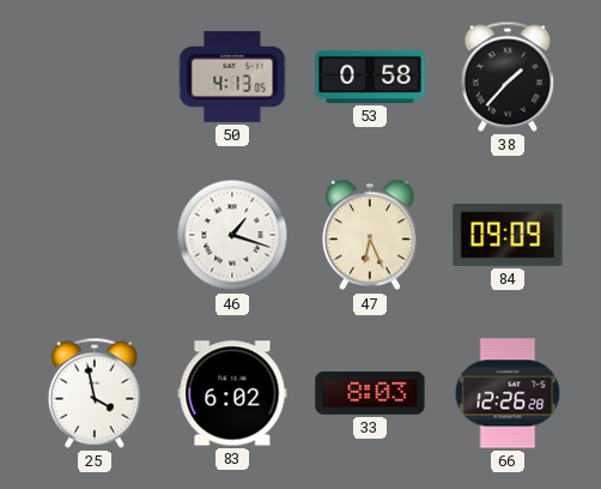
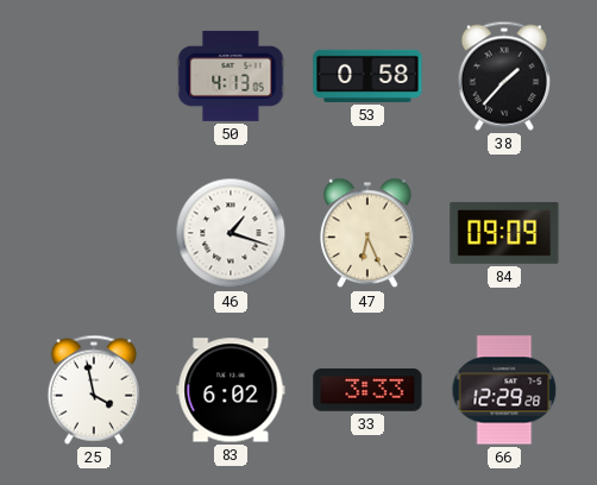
33: 8:03 -> 3:33 (367, 391)
66: 12:26 -> 12:29 (504, 390)
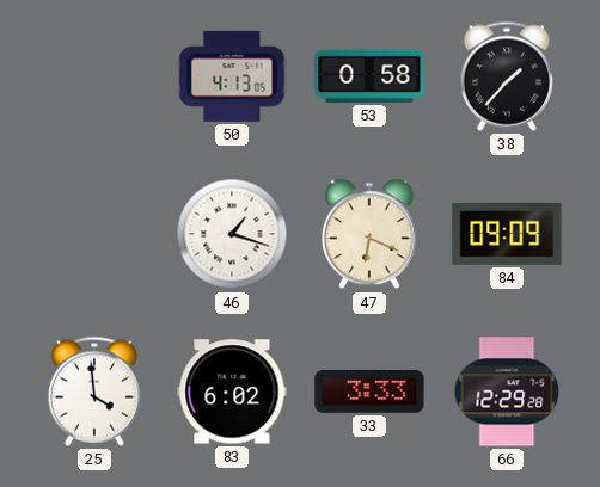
47: 6:26 -> 6:19 (369, 234)
25: 3:58 -> 3:59 (94, 392)
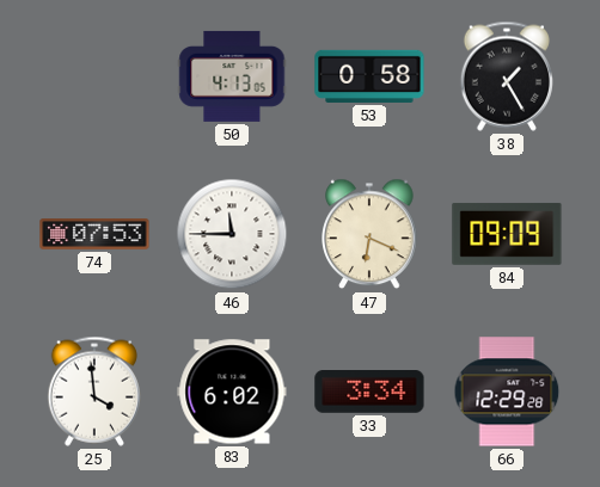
38: 1:37 -> 1:25 (507, 76)
74: none -> 07:53 (94, 235)
46: 1:18 -> 11:45 (232, 234)
33: 3:33 -> 3:34 (369, 393)
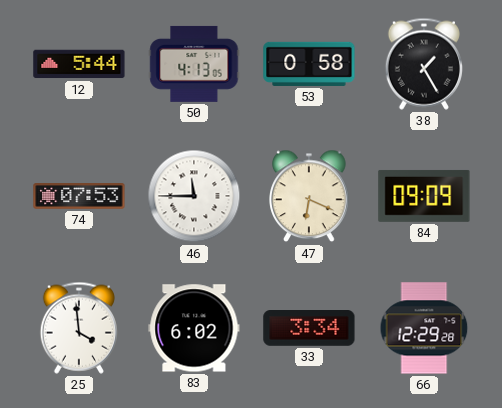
12: none -> 5:44 (79, 64)
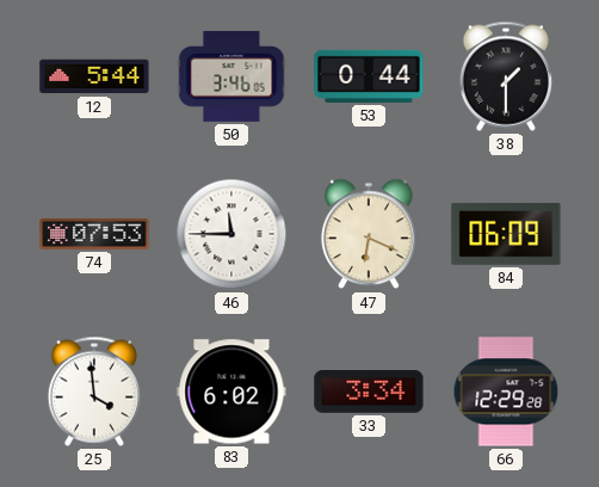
50: 4:13 -> 3:46 (231, 76)
53: 0:58 -> 0:44 (369, 76)
38: 1:25 -> 1:30 (506, 76)
84: 09:09 -> 06:09 (506, 234)
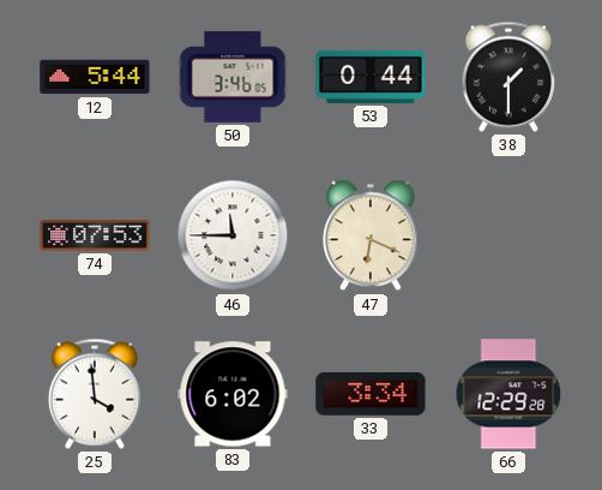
84: 06:09 -> none (506, 234)
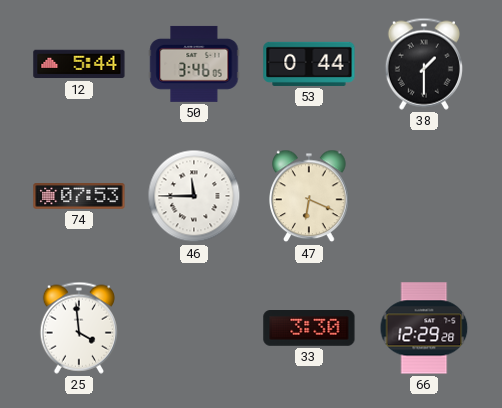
83: 6:02 -> none (233, 394)
33: 3:34 -> 3:30 (309, 329)
